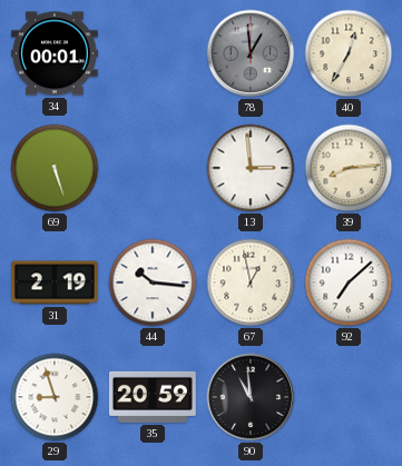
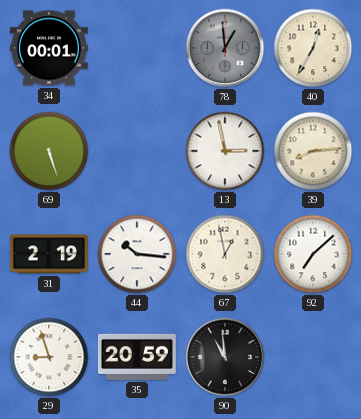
13: 2:59 -> 2:58 (225, 151)
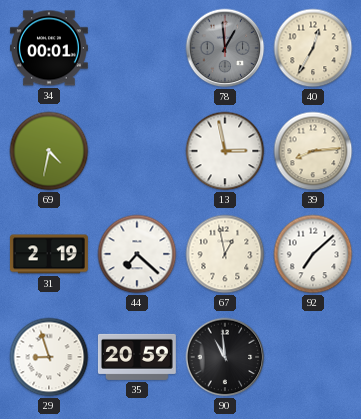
69: 5:27 -> 4:32 (49, 151)
44: 10:16 -> 7:22 (137, 254)
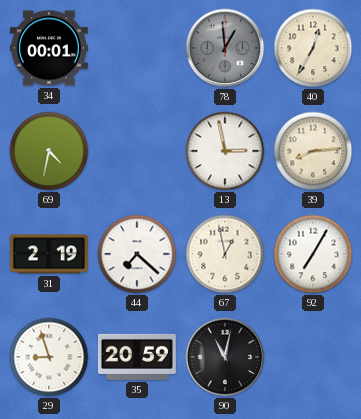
92: 7:08 -> 7:05 (313, 254)
90: 10:59 -> 11:02 (225, 357)
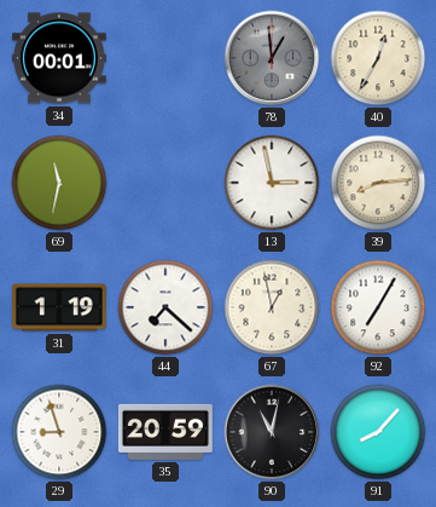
69: 4:32 -> 11:32 (59, 183)
31: 2:19 -> 1:19 (59, 307)
91: none -> 8:07 (378, 432)
